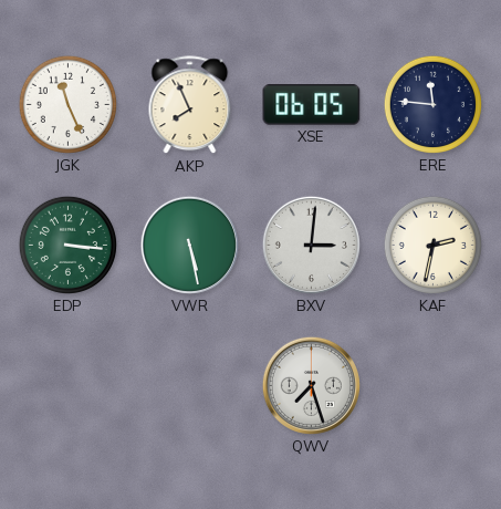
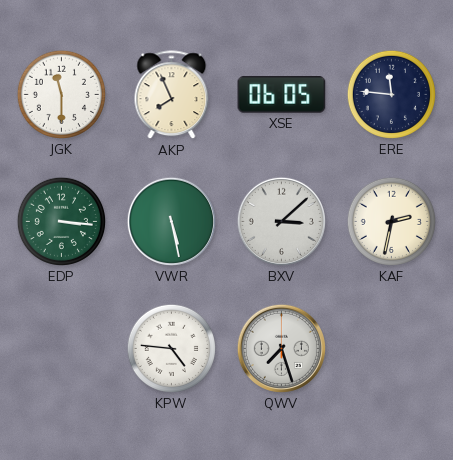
JGK: 11:26 -> 11:30 (61, 94)
BXV: 3:01 -> 3:08 (281, 221)
KPW: none -> 4:46 (171, 348)
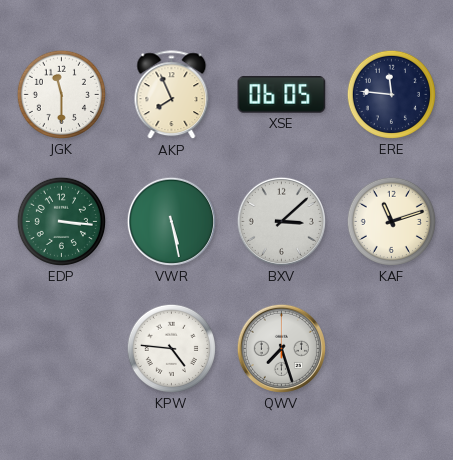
KAF: 2:32 -> 11:12 (391, 221)
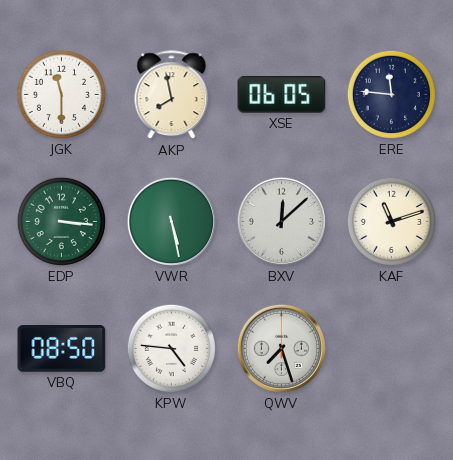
AKP: 7:56 -> 7:58 (172, 95)
BXV: 3:08 -> 12:08 (281, 221)
VBQ: none -> 08:50 (62, 349)
